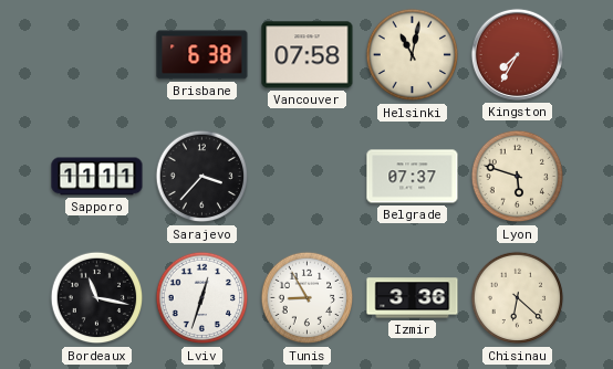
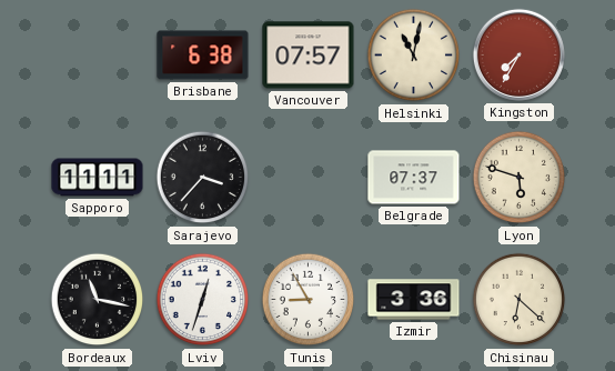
Vancouver: 07:58 -> 07:57 (309, 56)
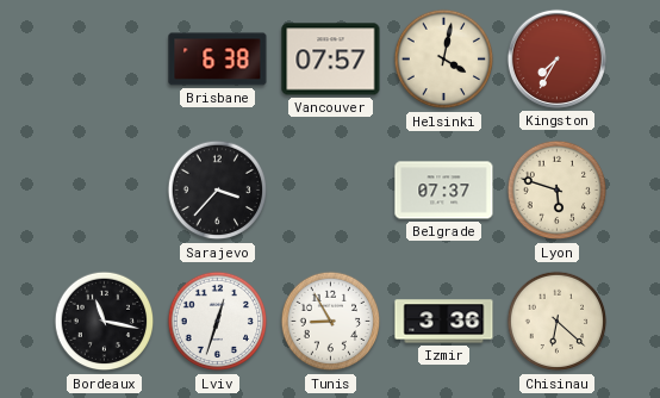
Helsinki: 11:02 -> 4:02 (444, 60)
Sapporo: 11:11 -> none (98, 178)
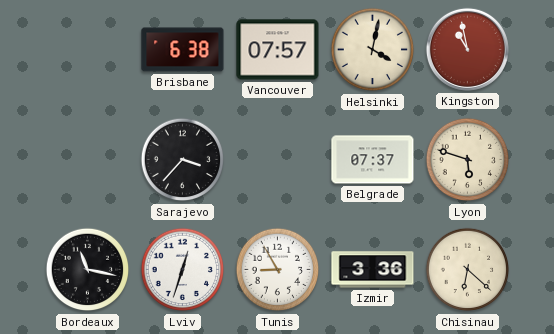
Kingston: 7:35 -> 10:58 (467, 49)
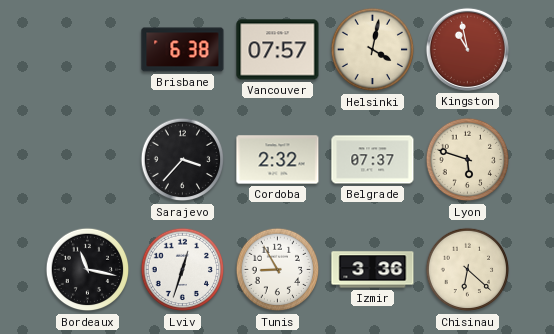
Cordoba: none -> 2:32 (278, 160)
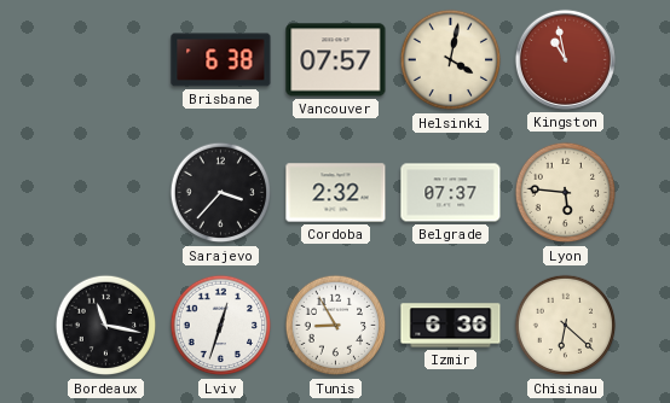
Lyon: 5:48 -> 5:46 (566, 193)
Izmir: 3:36 -> 6:36 (451, 326)
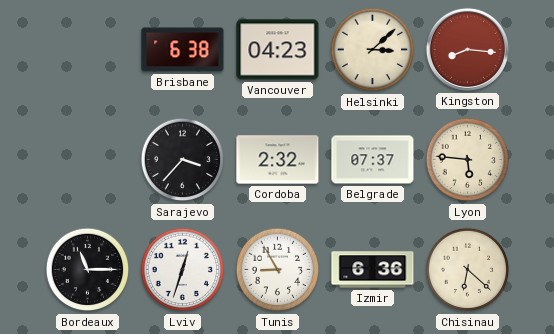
Vancouver: 07:57 -> 04:23 (278, 50)
Helsinki: 4:02 -> 3:08 (373, 50)
Kingston: 10:58 -> 8:16 (467, 49)
Bordeaux: 11:17 -> 11:15 (88, 270)
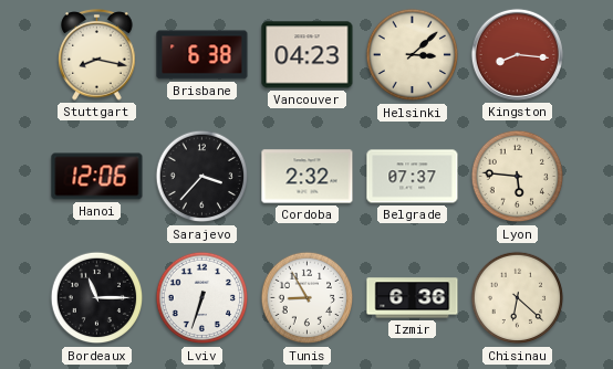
Stuttgart: none -> 8:17 (97, 55)
Hanoi: none -> 12:06 (97, 177)
Lviv: 12:33 -> 6:33 (202, 298)
